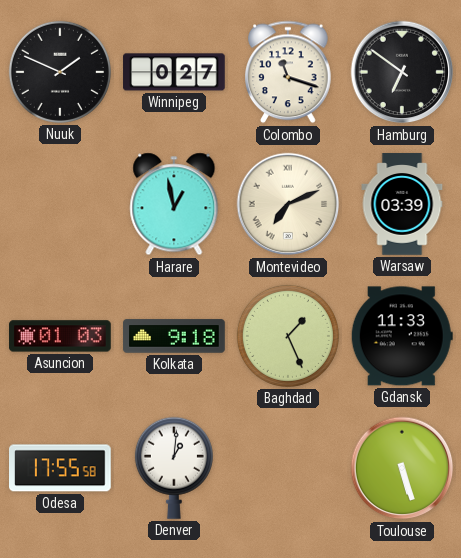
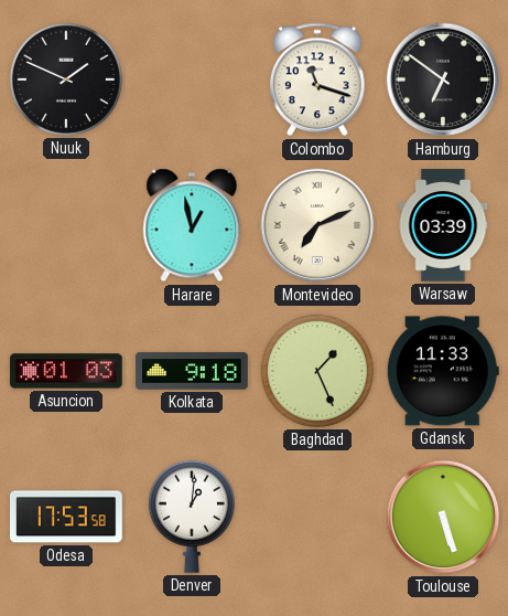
Winnipeg: 0:27 -> none (174, 72)
Odesa: 17:55 -> 17:53 (67, 517)
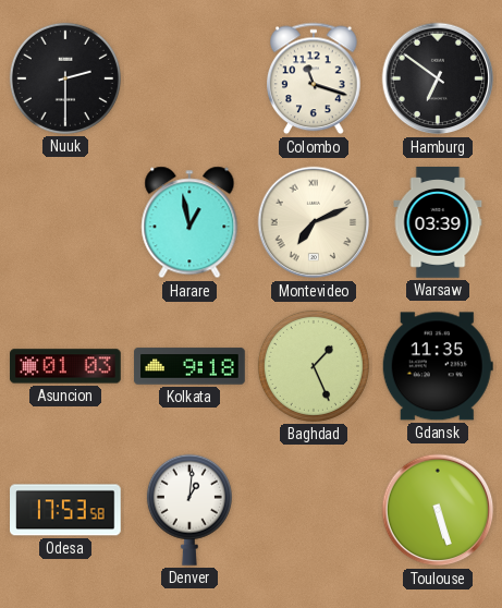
Nuuk: 1:49 -> 2:30 (65, 78)
Gdansk: 11:33 -> 11:35 (438, 366)
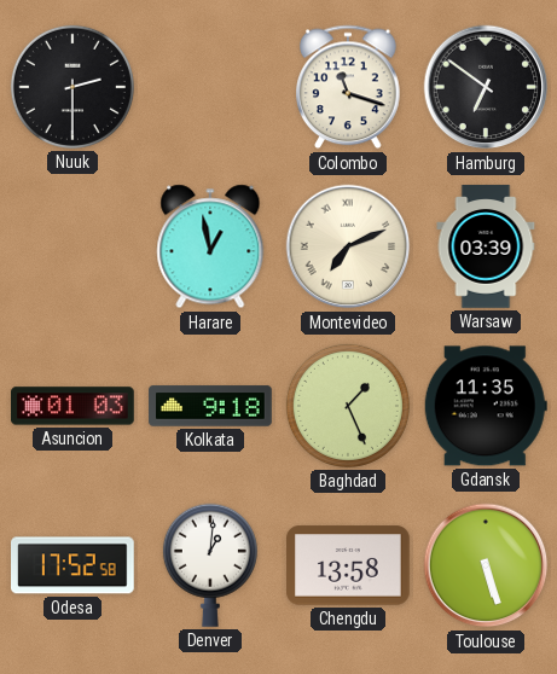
Odesa: 17:53 -> 17:52 (74, 565)
Chengdu: none -> 13:58 (348, 565)
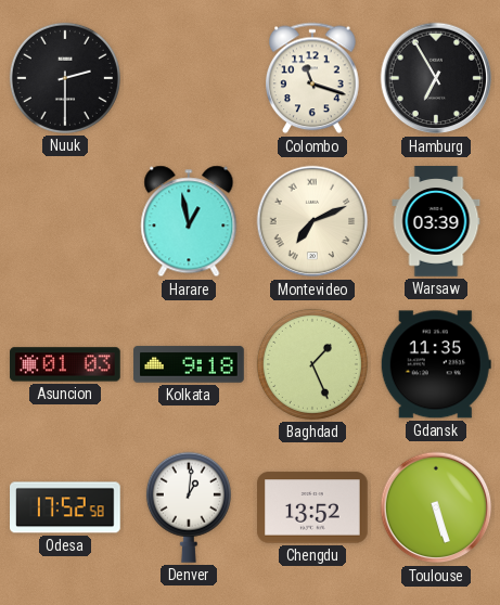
Hamburg: 6:51 -> 6:55 (436, 78)
Chengdu: 13:58 -> 13:52 (312, 507)
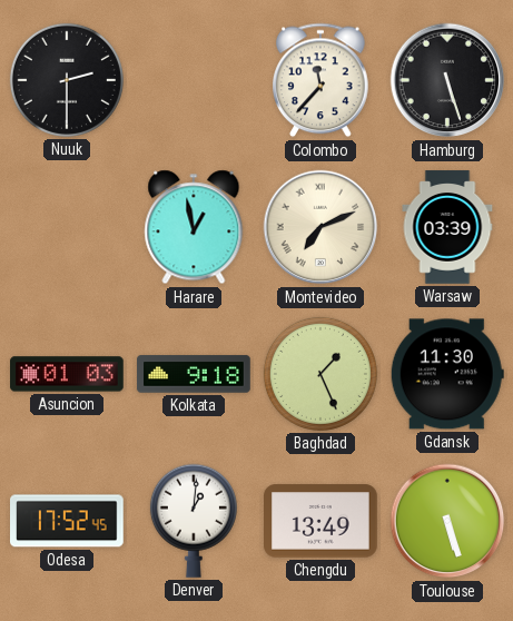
Colombo: 11:18 -> 11:37 (320, 80)
Hamburg: 6:55 -> 5:27 (447, 80)
Gdansk: 11:35 -> 11:30 (447, 374)
Odesa: 17:52:58 -> 17:52:45 (68, 521)
Chengdu: 13:52 -> 13:49 (320, 521)
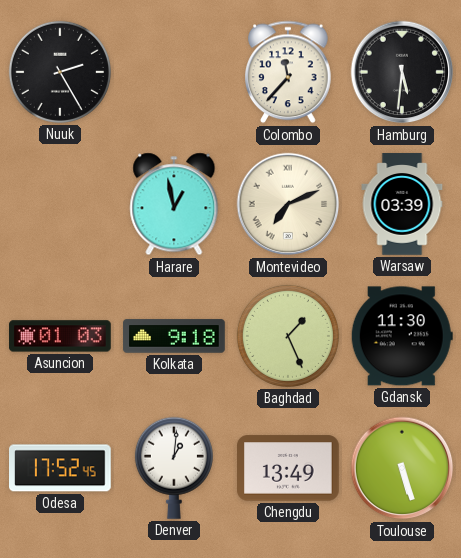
Nuuk: 2:30 -> 2:25 (60, 72)
Hamburg: 5:27 -> 5:31 (402, 72)
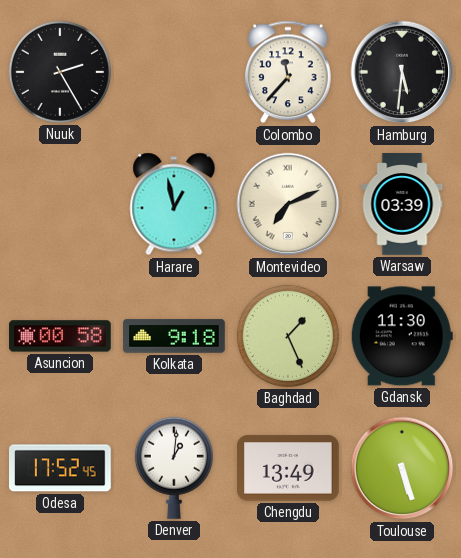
Asuncion: 01:03 -> 00:58 (60, 336)
